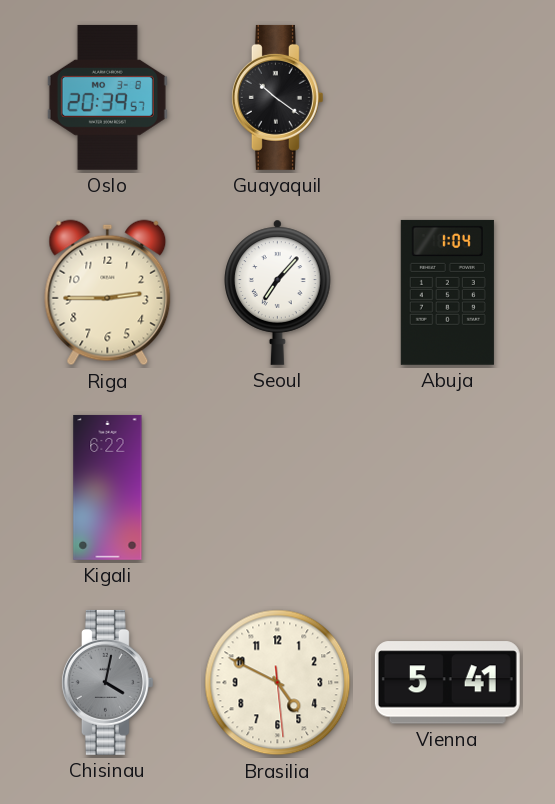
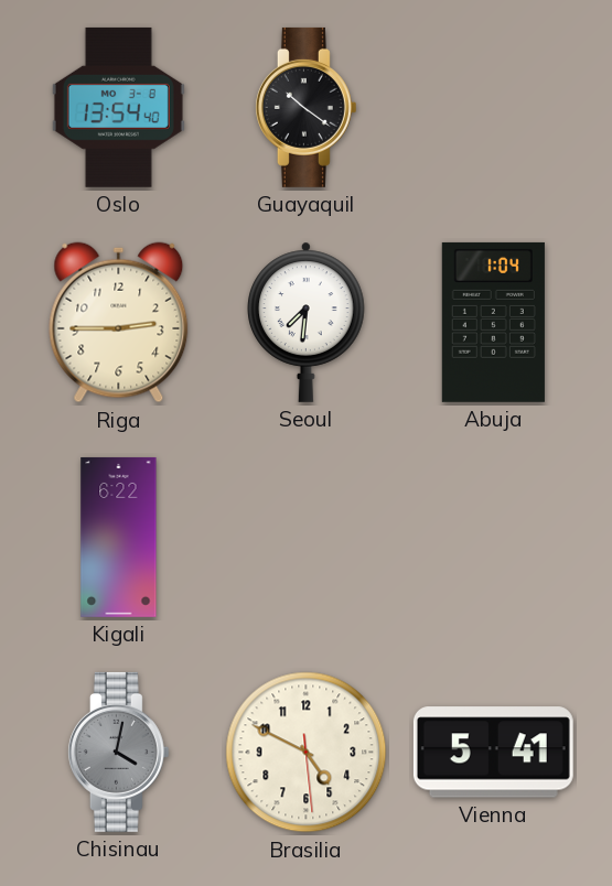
Oslo: 20:39 -> 13:54 (118, 107)
Seoul: 7:07 -> 7:31 (307, 322)
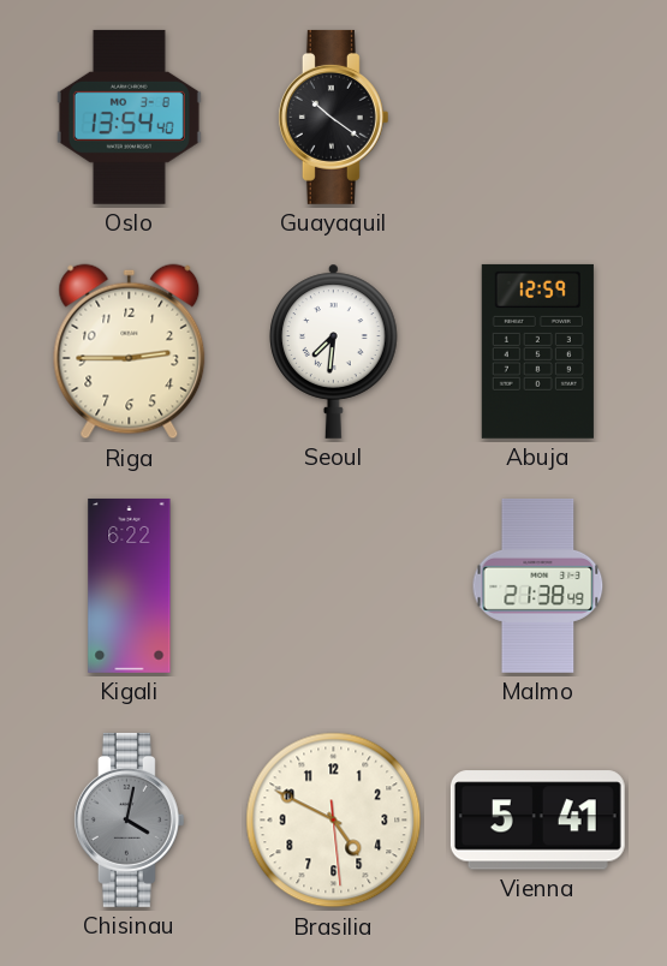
Abuja: 1:04 -> 12:59 (537, 351)
Malmo: none -> 21:38 (538, 585)
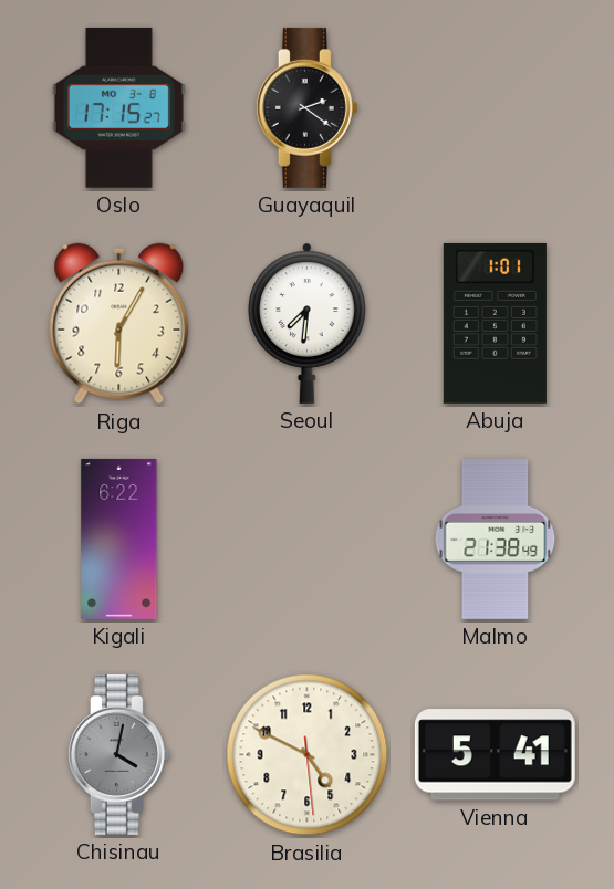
Oslo: 13:54 -> 17:15 (118, 107)
Guayaquil: 10:21 -> 2:21 (306, 107)
Riga: 2:45 -> 6:05 (119, 324)
Abuja: 12:59 -> 1:01 (495, 323)
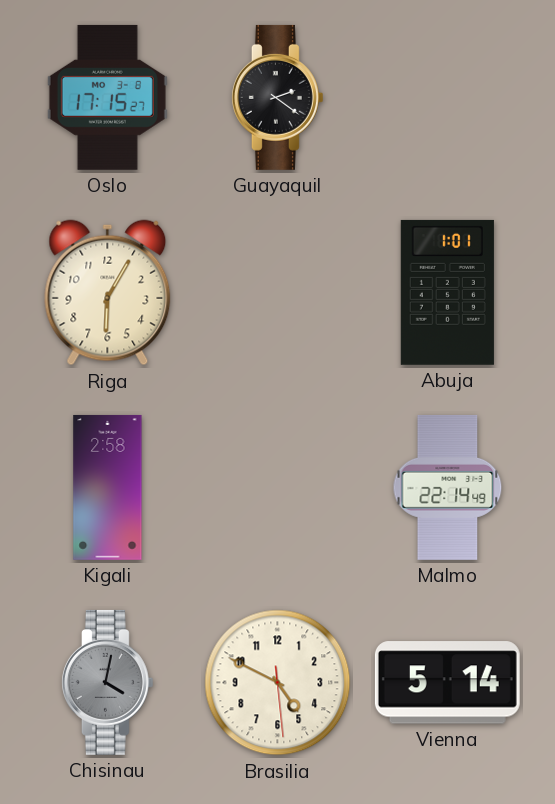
Seoul: 7:31 -> none (308, 323)
Kigali: 6:22 -> 2:58 (108, 487)
Malmo: 21:38 -> 22:14 (448, 487)
Vienna: 5:41 -> 5:14 (447, 683)
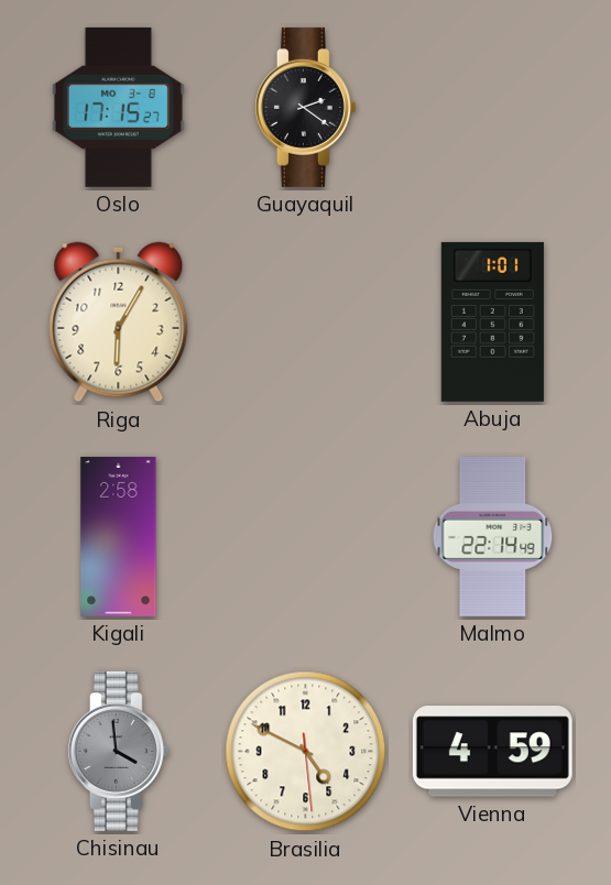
Chisinau: 4:02 -> 3:59 (118, 751)
Vienna: 5:14 -> 4:59 (492, 752)
